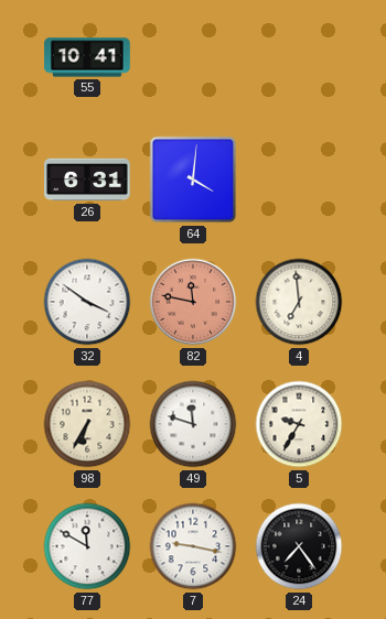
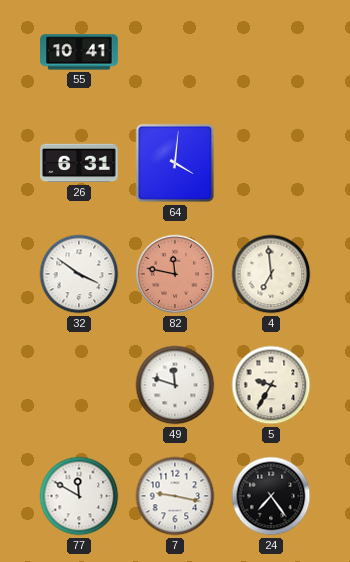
98: 6:35 -> none (87, 424)
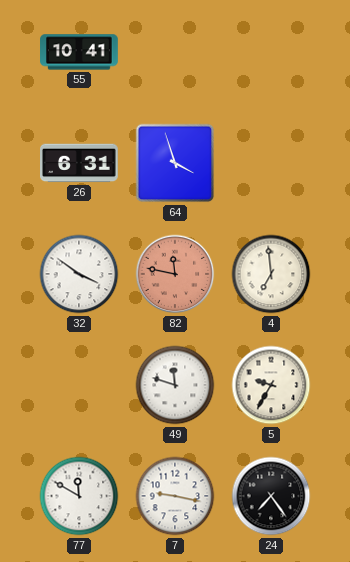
64: 4:01 -> 3:57 (175, 163)
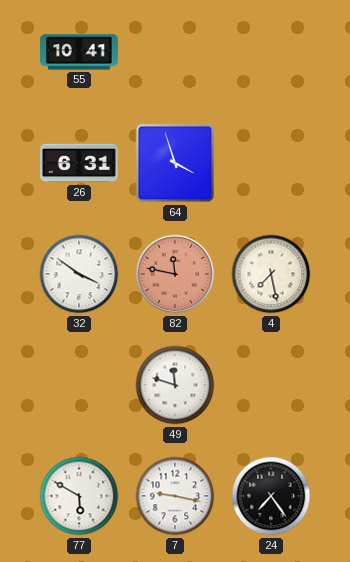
4: 6:59 -> 7:28 (271, 274)
5: 9:35 -> none (271, 385)
77: 11:50 -> 5:50 (79, 496)
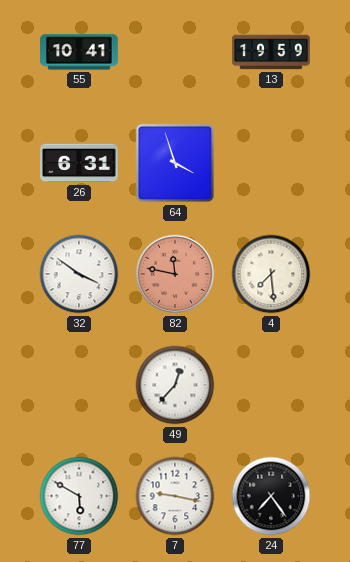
13: none -> 19:59 (271, 52)
4: 7:28 -> 7:29 (271, 274)
49: 11:48 -> 12:37 (175, 385)
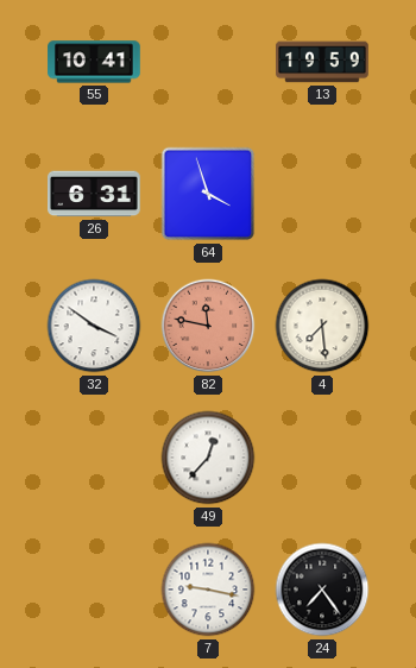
77: 5:50 -> none (79, 496)
